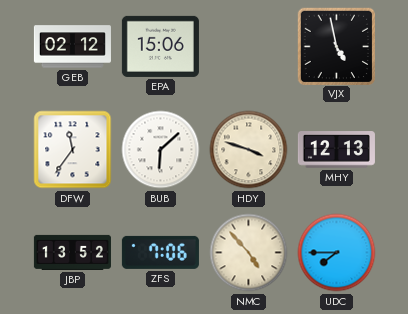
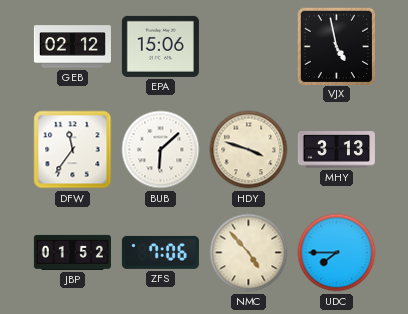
MHY: 12:13 -> 3:13 (336, 150)
JBP: 13:52 -> 01:52 (72, 252)
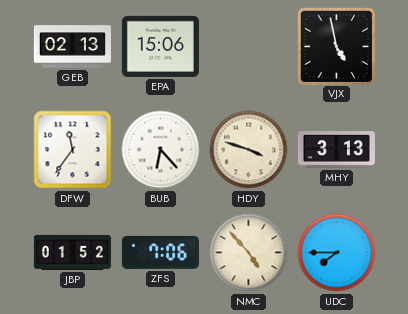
GEB: 02:12 -> 02:13 (72, 47)
BUB: 6:08 -> 6:23 (161, 150)
